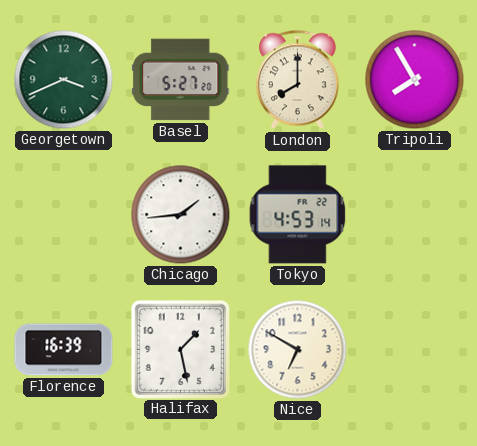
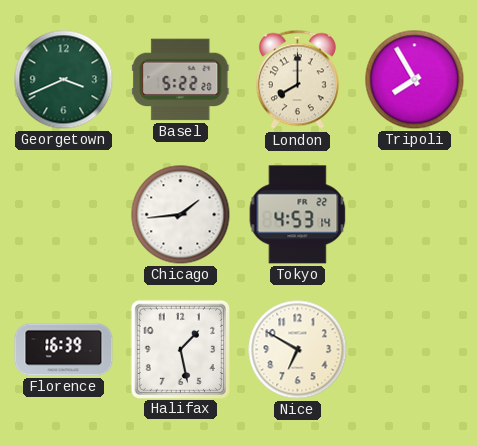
Basel: 5:27 -> 5:22 (181, 80)
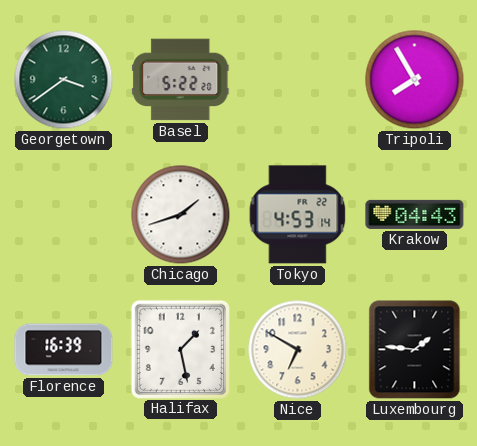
Georgetown: 3:41 -> 3:39 (64, 80)
London: 8:00 -> none (297, 80)
Chicago: 1:44 -> 1:42 (181, 215)
Krakow: none -> 04:43 (415, 214)
Luxembourg: none -> 1:46 (415, 350)
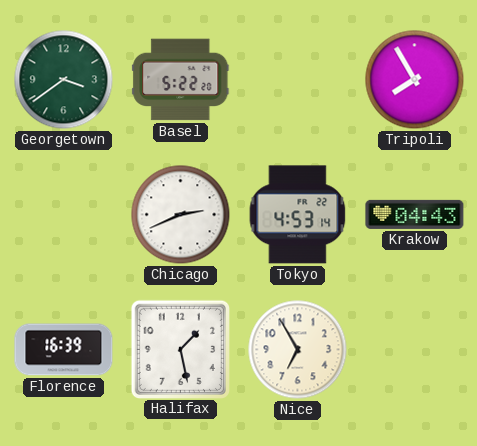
Chicago: 1:42 -> 2:41 (181, 215)
Nice: 6:50 -> 6:55 (298, 350)
Luxembourg: 1:46 -> none (415, 350)
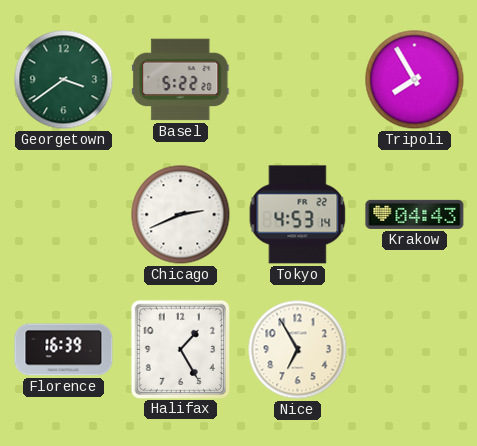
Halifax: 1:28 -> 1:25 (180, 349)
